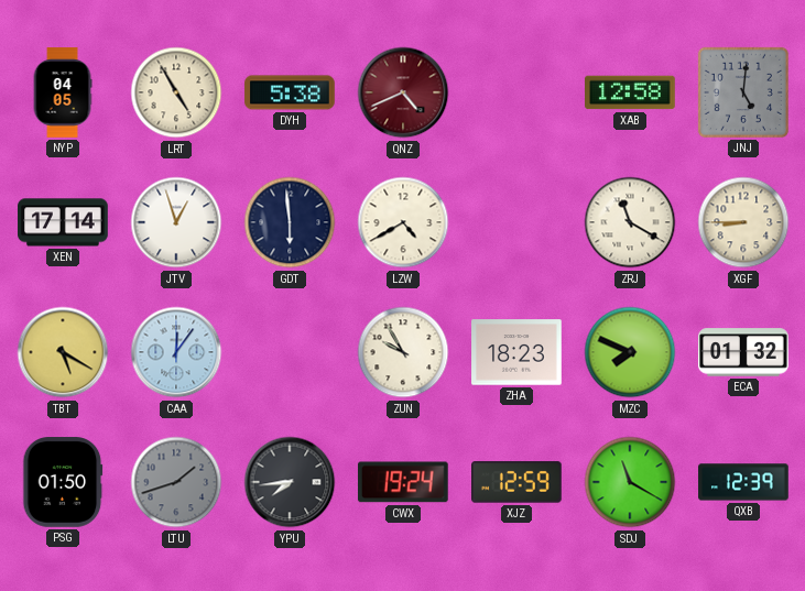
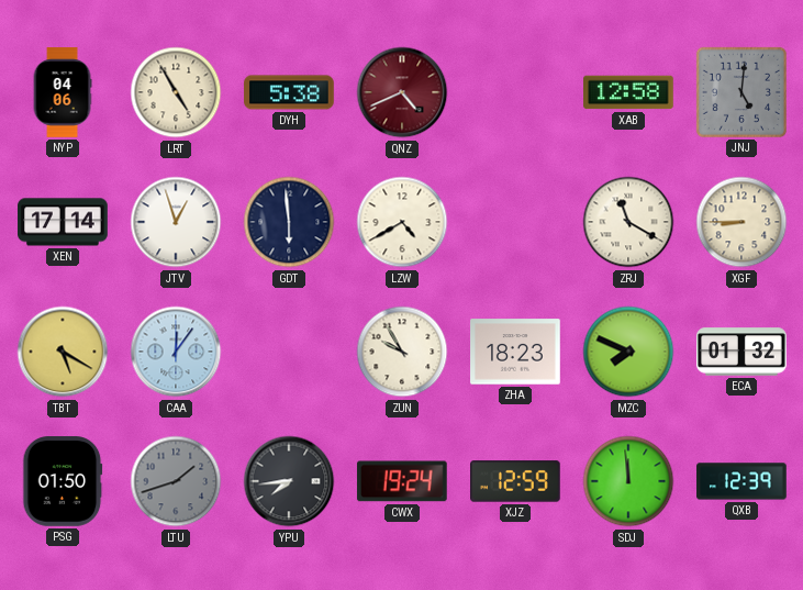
NYP: 04:05 -> 04:06 (63, 92)
SDJ: 11:20 -> 11:59 (628, 481)
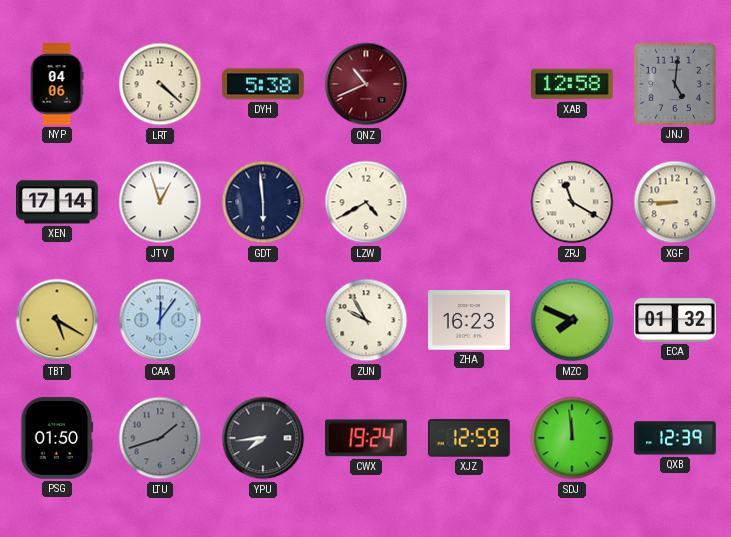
LRT: 4:55 -> 4:22 (160, 84)
QNZ: 4:41 -> 10:41 (366, 84)
ZHA: 18:23 -> 16:23 (469, 320)
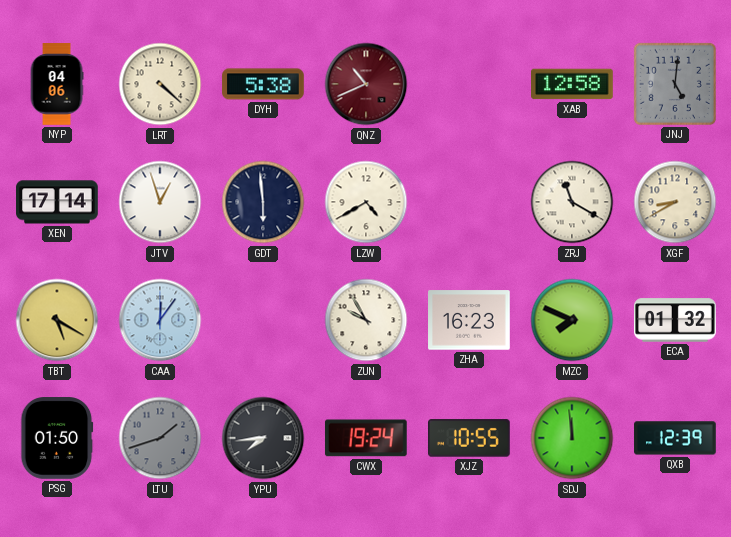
XGF: 8:45 -> 8:40 (675, 202)
XJZ: 12:59 -> 10:55 (470, 438)
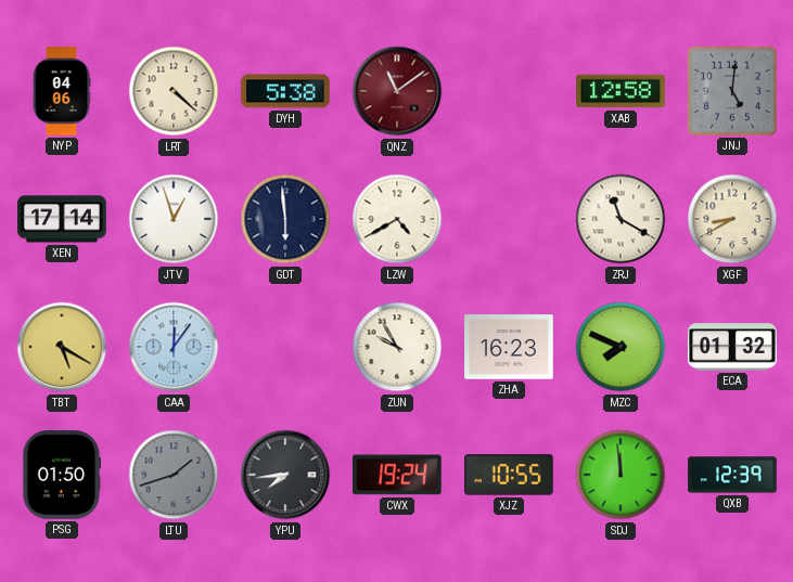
QNZ: 10:41 -> 11:09 (397, 91)
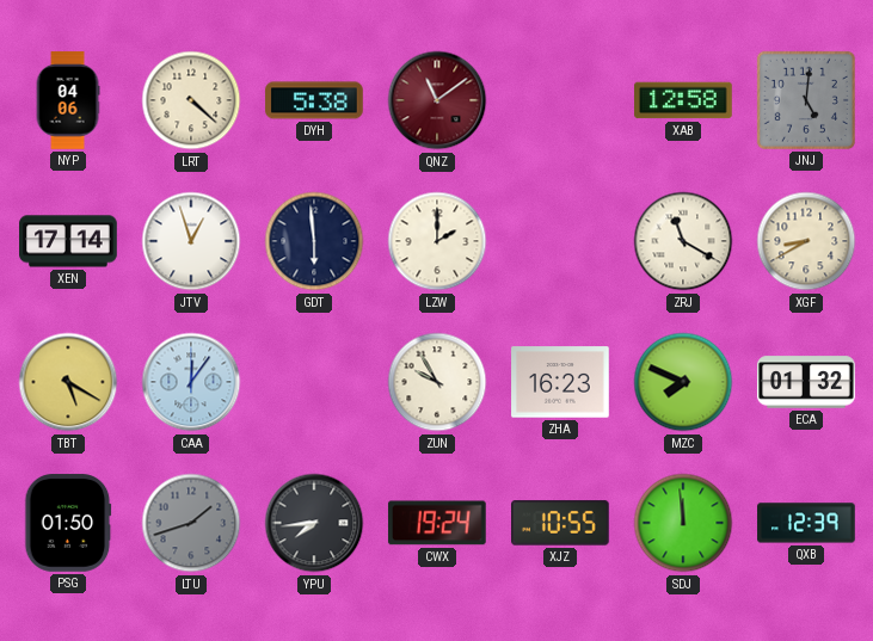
LZW: 4:40 -> 2:00 (437, 241)
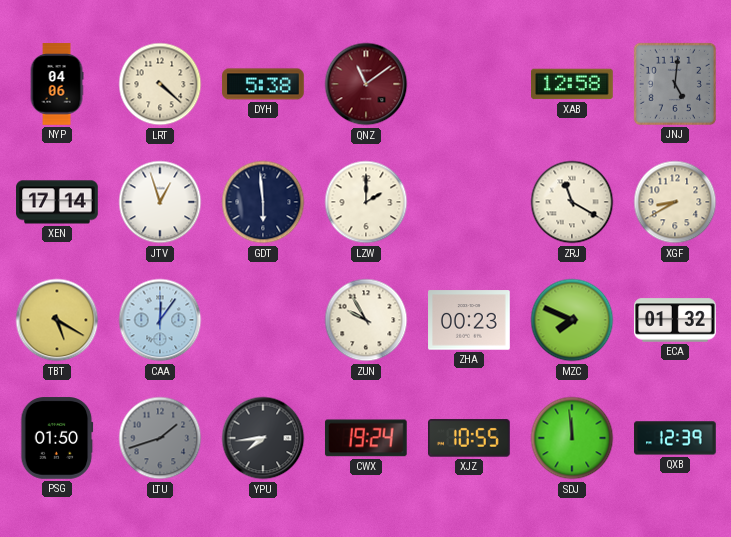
ZHA: 16:23 -> 00:23 (469, 320)
